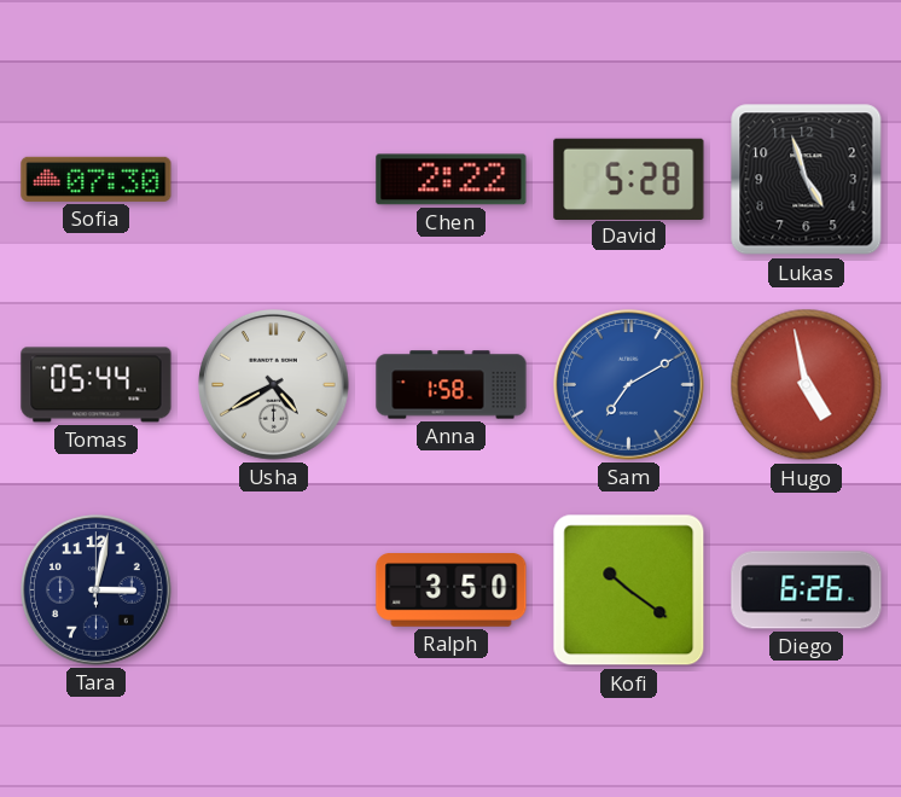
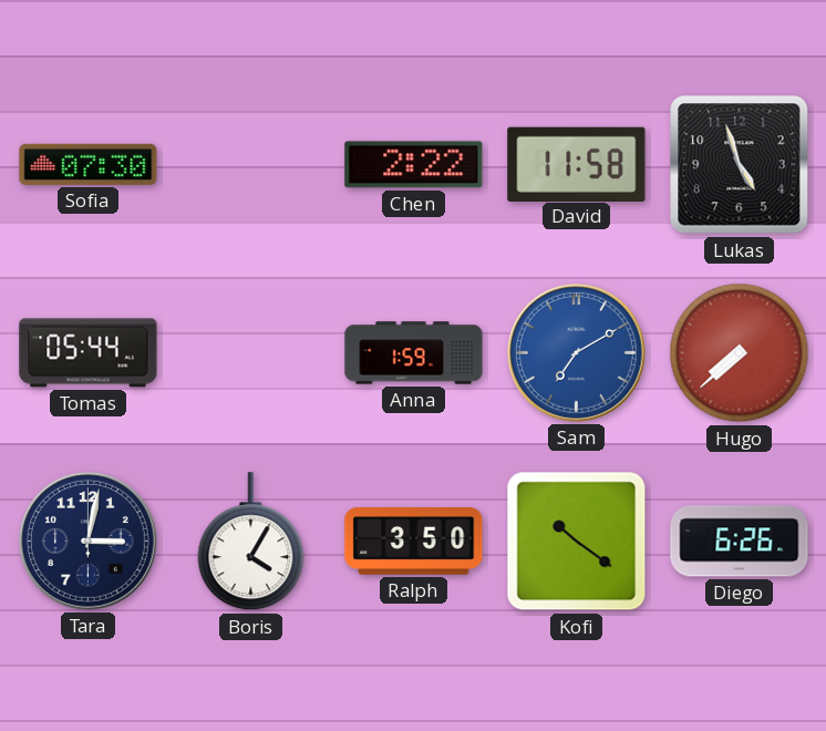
David: 5:28 -> 11:58 (577, 164)
Usha: 4:40 -> none (274, 385)
Anna: 1:58 -> 1:59 (414, 353)
Hugo: 4:58 -> 7:38 (740, 353)
Boris: none -> 4:05 (251, 542)
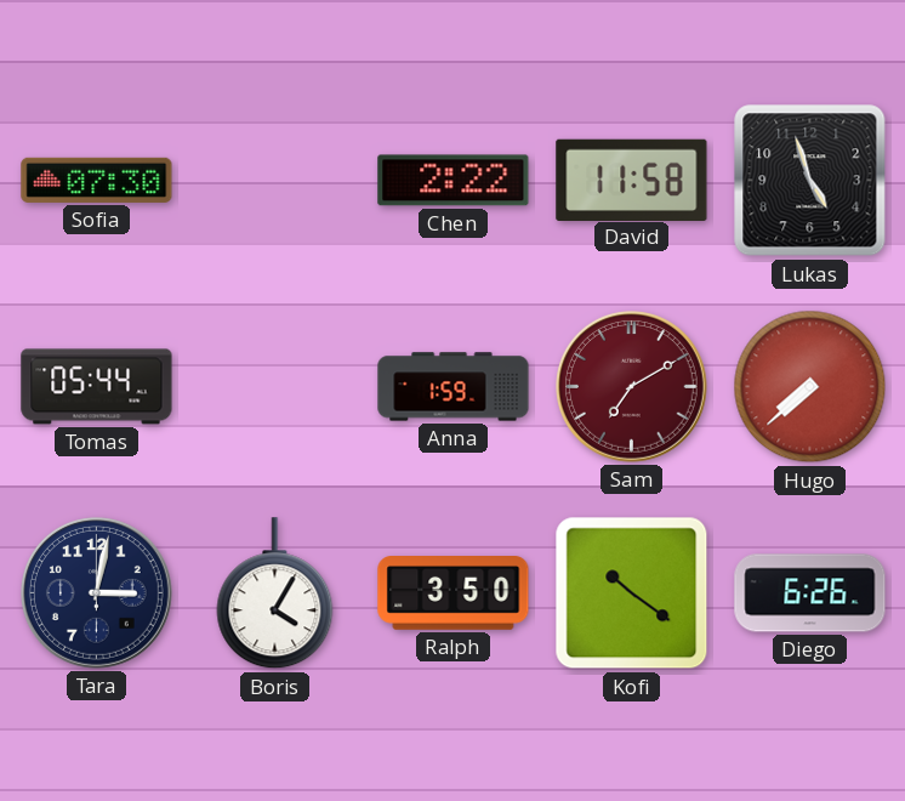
Sam dial: blue -> burgundy (632, 387)
